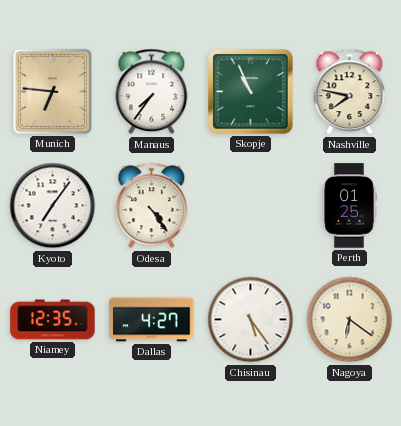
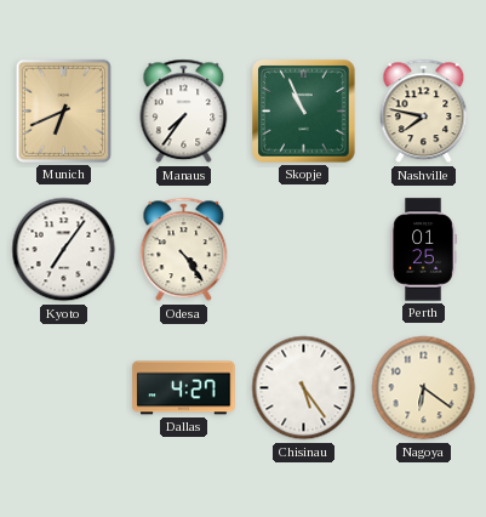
Munich: 6:46 -> 6:41 (63, 110)
Niamey: 12:35 -> none (53, 320)
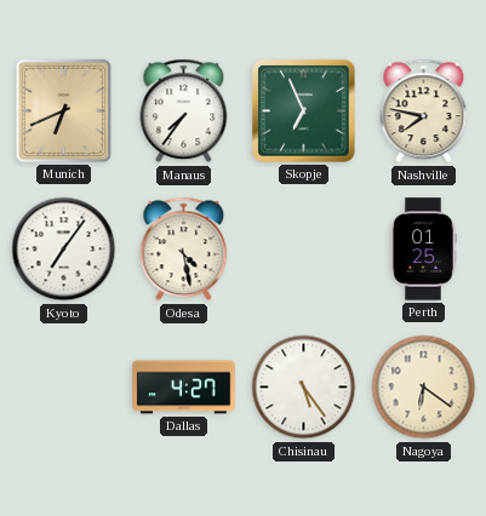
Skopje: 10:56 -> 6:56 (304, 111)
Odesa: 4:24 -> 4:28 (184, 250)
